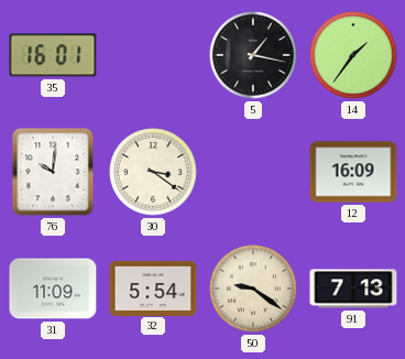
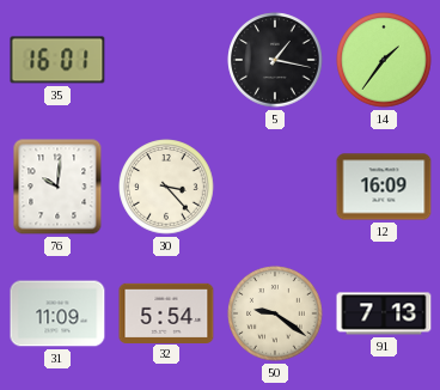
30: 3:21 -> 3:23 (166, 187)
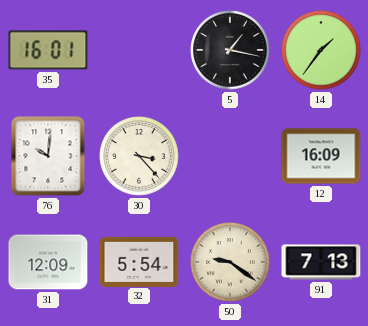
31: 11:09 -> 12:09 (48, 262)
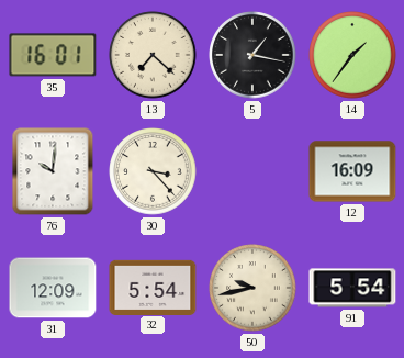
13: none -> 7:22 (153, 55)
50: 9:21 -> 9:43 (252, 288)
91: 7:13 -> 5:54 (352, 288)
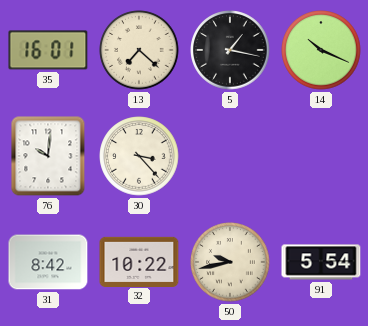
14: 1:36 -> 10:19 (321, 50)
12: 16:09 -> none (352, 171)
31: 12:09 -> 8:42 (48, 262)
32: 5:54 -> 10:22 (139, 261)
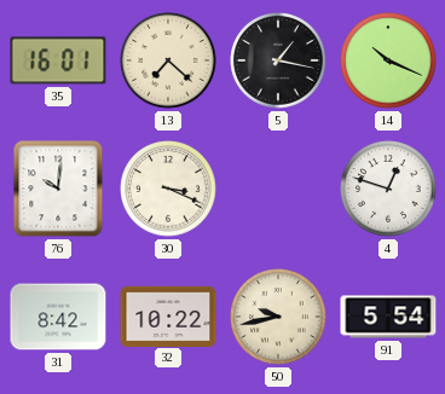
30: 3:23 -> 3:19 (168, 189)
4: none -> 12:48 (388, 189)
